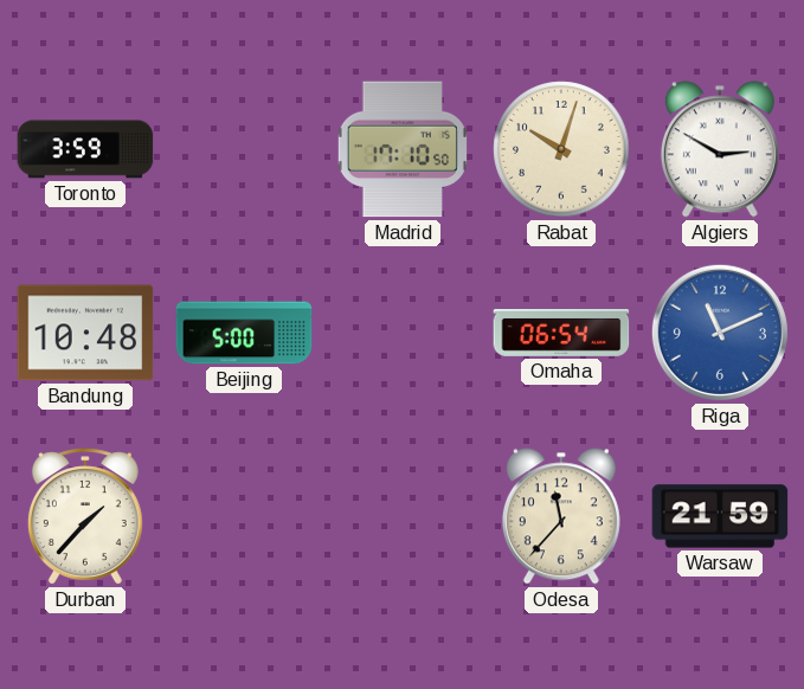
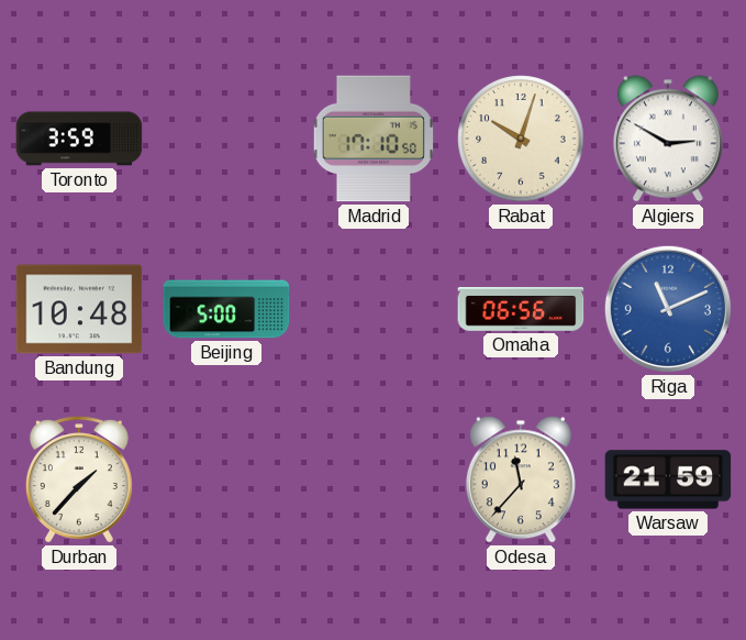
Omaha: 06:54 -> 06:56 (521, 310)
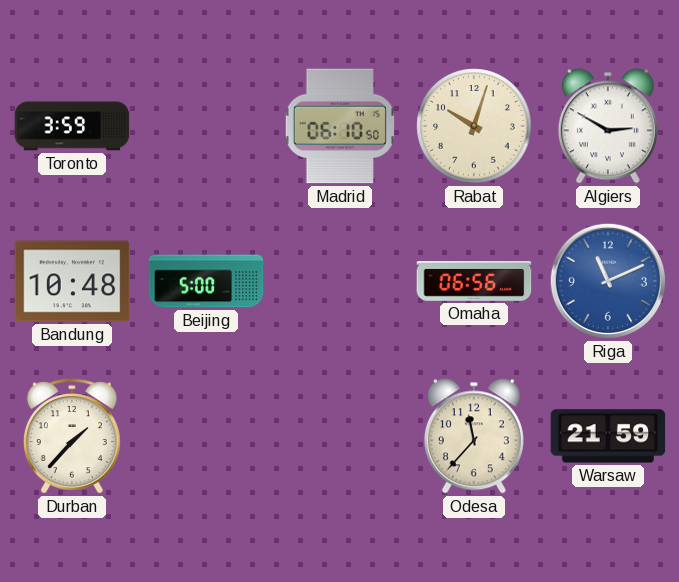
Madrid: 17:10 -> 06:10 (340, 126)
